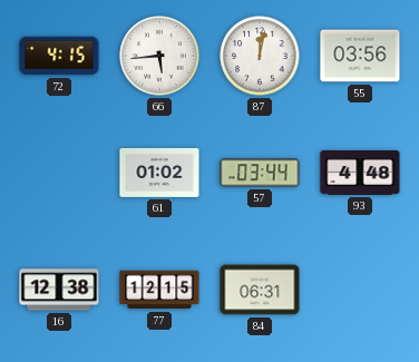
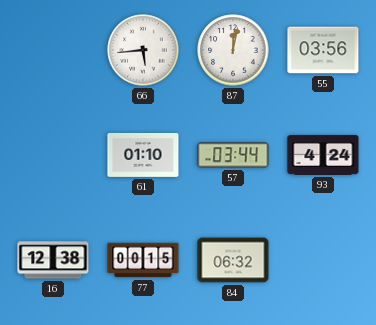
72: 4:15 -> none (59, 56)
61: 01:02 -> 01:10 (143, 155)
93: 4:48 -> 4:24 (323, 155)
77: 12:15 -> 00:15 (143, 260)
84: 06:31 -> 06:32 (233, 260)
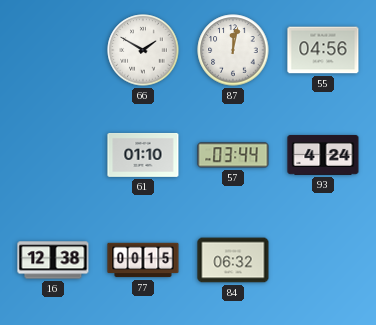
66: 5:44 -> 1:50 (143, 50)
55: 03:56 -> 04:56 (323, 50)
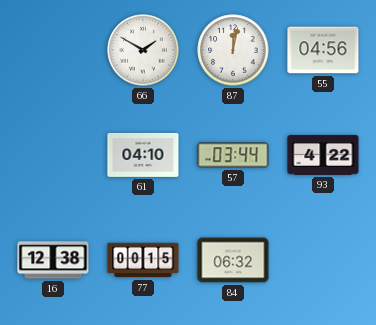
61: 01:10 -> 04:10 (143, 155)
93: 4:24 -> 4:22 (323, 155)
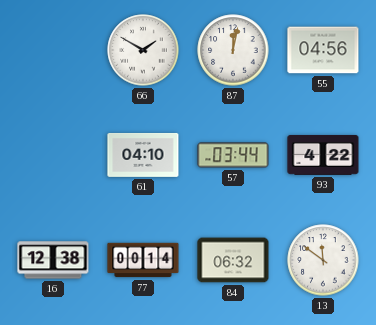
77: 00:15 -> 00:14 (143, 260)
13: none -> 11:51 (323, 260)
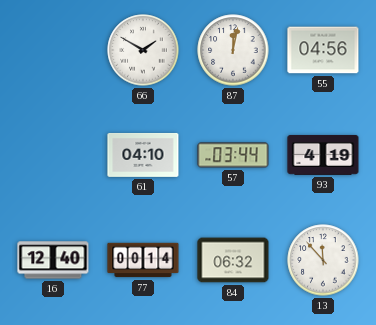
93: 4:22 -> 4:19 (323, 155)
16: 12:38 -> 12:40 (53, 260)
13: 11:51 -> 11:53 (323, 260)
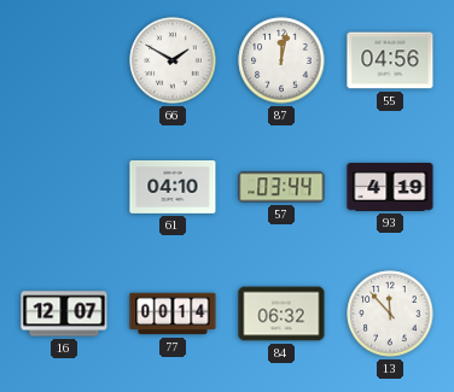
16: 12:40 -> 12:07 (64, 314)
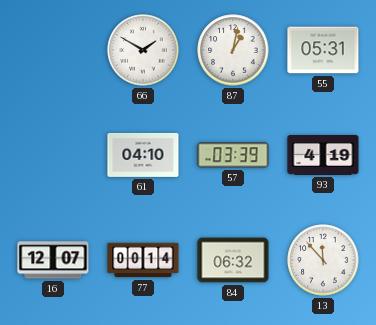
87: 12:02 -> 1:02 (233, 50)
55: 04:56 -> 05:31 (323, 50)
57: 03:44 -> 03:39 (233, 155)
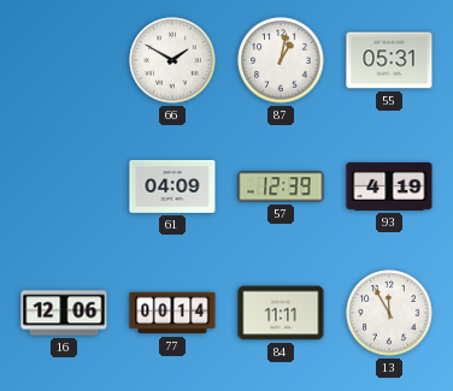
61: 04:10 -> 04:09 (172, 186)
57: 03:39 -> 12:39 (281, 186)
16: 12:07 -> 12:06 (64, 313)
84: 06:32 -> 11:11 (281, 313)
13: 11:53 -> 11:55 (389, 313)
